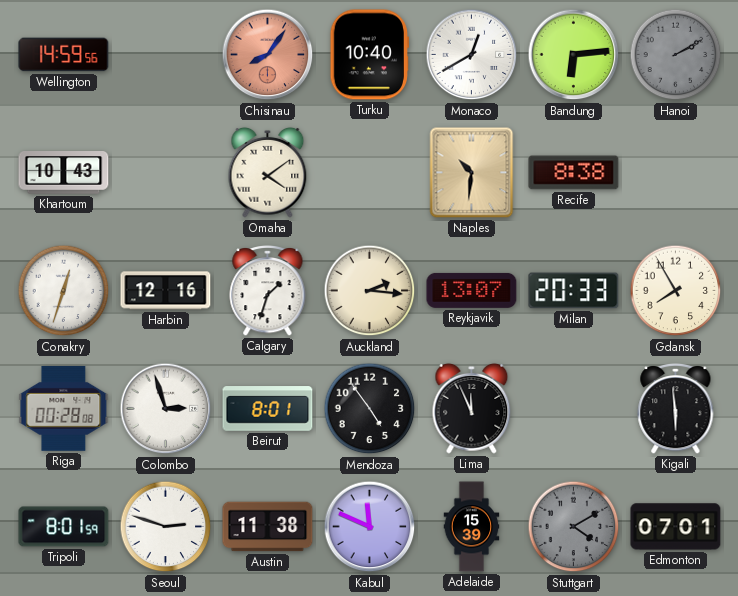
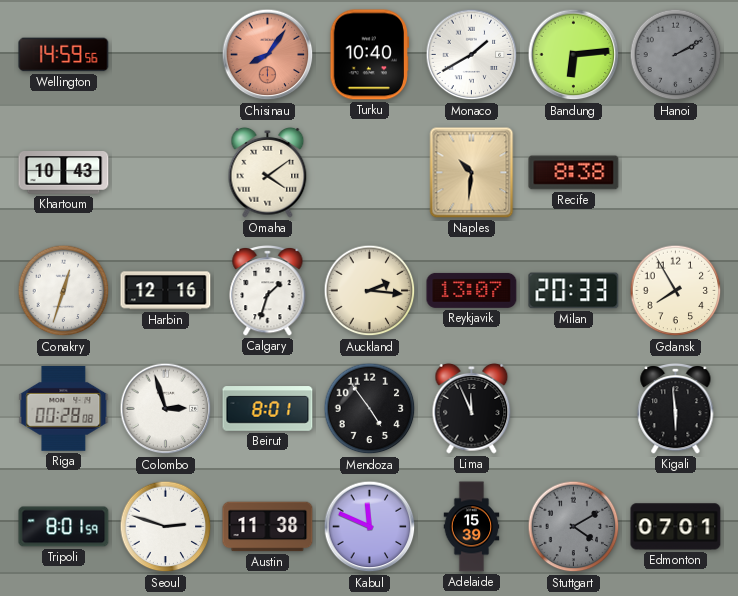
Monaco: 12:40 -> 1:40 (472, 55)
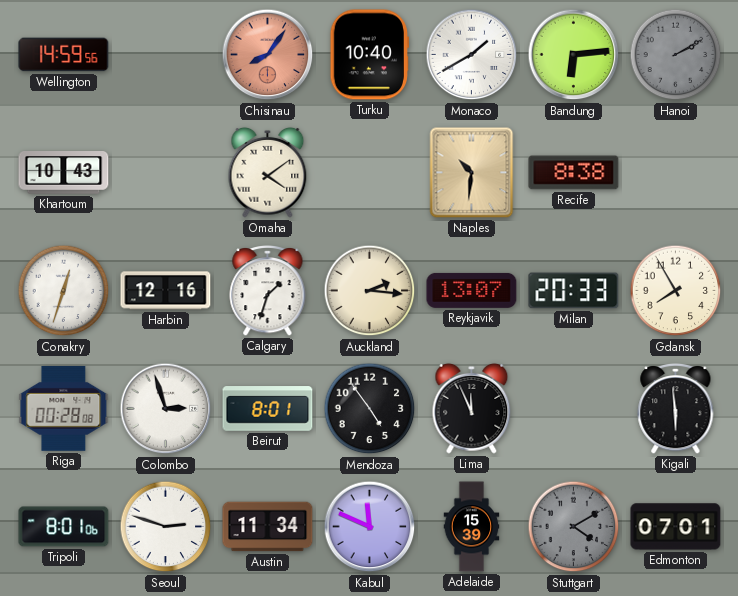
Tripoli: 8:01:59 -> 8:01:06 (64, 527)
Austin: 11:38 -> 11:34 (268, 527)
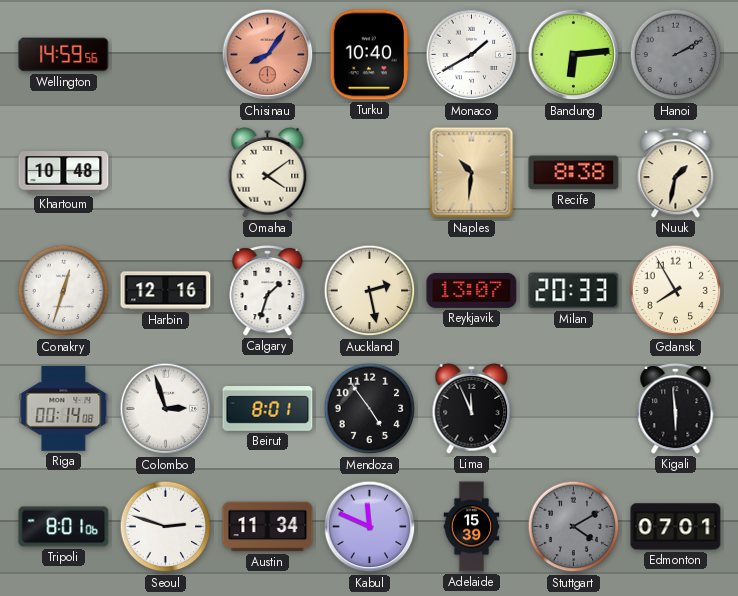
Khartoum: 10:43 -> 10:48 (64, 173)
Nuuk: none -> 1:32 (676, 173)
Auckland: 2:16 -> 2:28 (370, 291)
Riga: 00:28 -> 00:14 (64, 408)
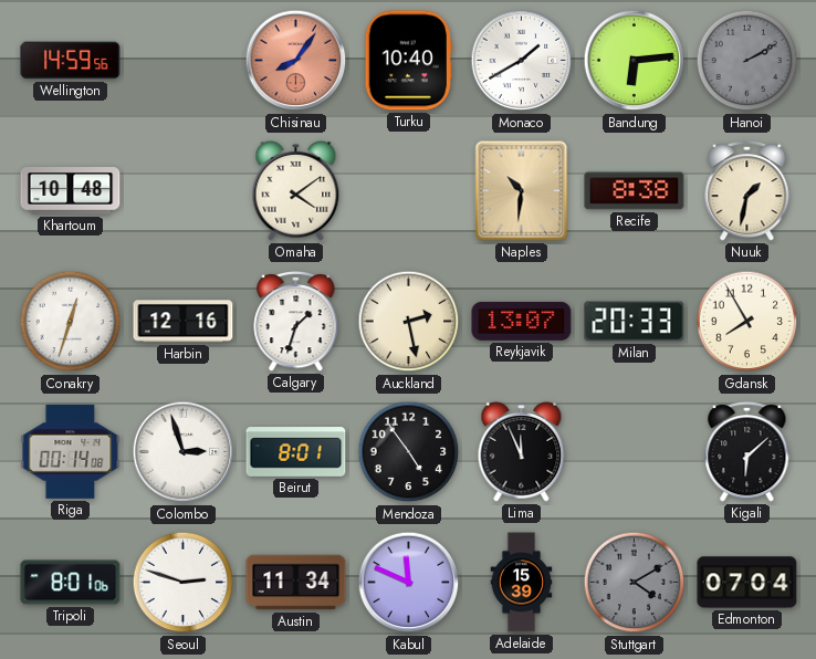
Kigali: 5:59 -> 6:08 (747, 452)
Edmonton: 07:01 -> 07:04 (747, 583)
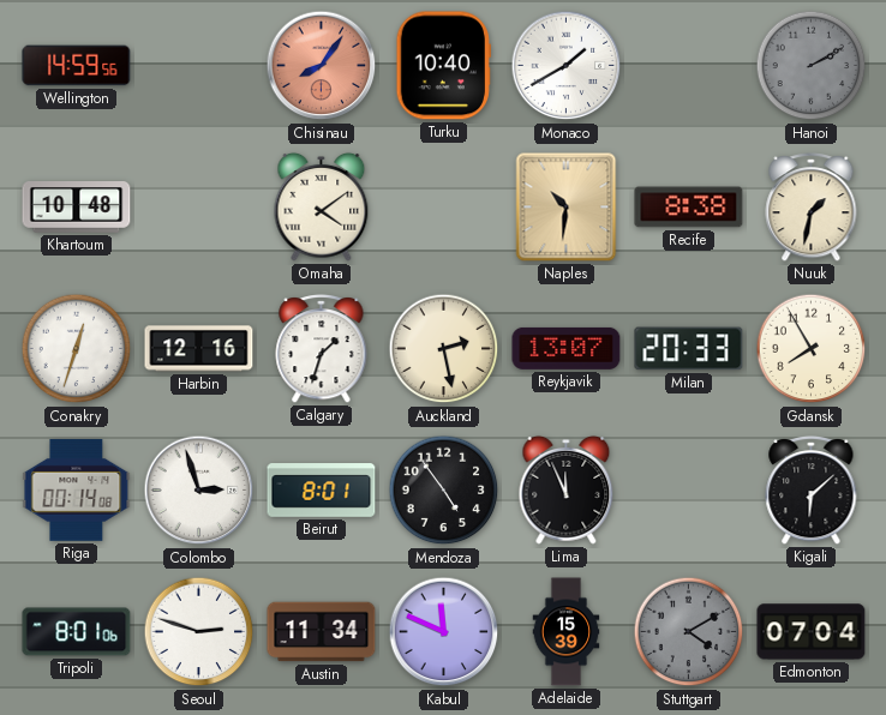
Bandung: 6:14 -> none (635, 61)
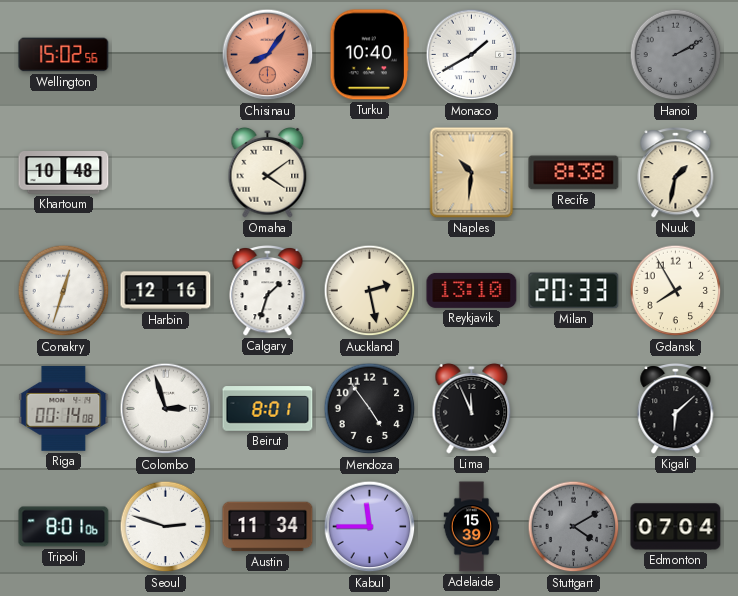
Wellington: 14:59 -> 15:02 (64, 55)
Reykjavik: 13:07 -> 13:10 (472, 290)
Kabul: 11:49 -> 11:45 (370, 527)
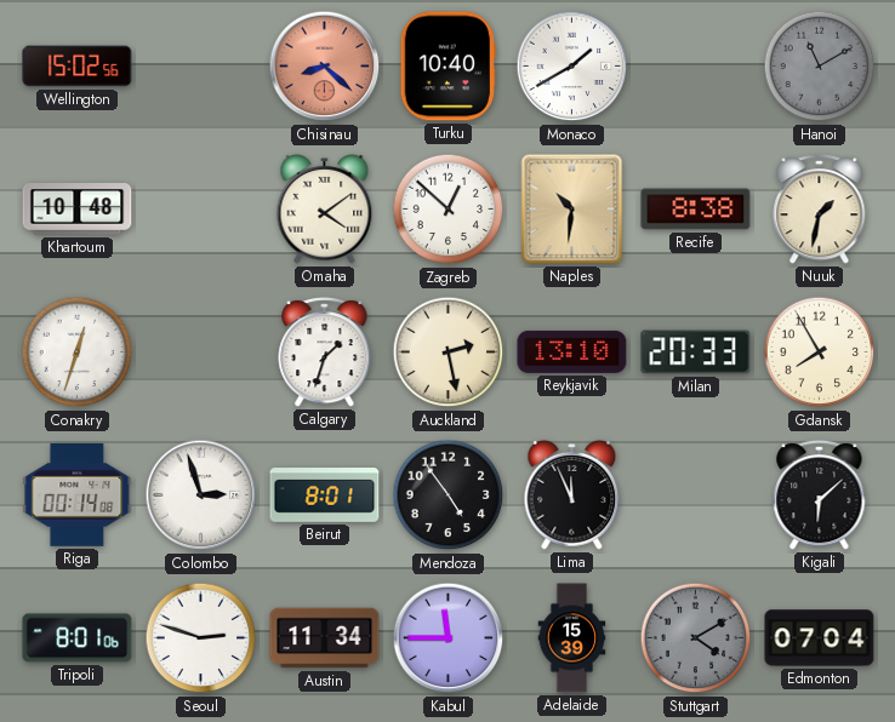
Chisinau: 8:06 -> 8:22 (325, 67)
Hanoi: 2:10 -> 11:10 (820, 67)
Zagreb: none -> 12:52 (449, 210)
Harbin: 12:16 -> none (166, 291)
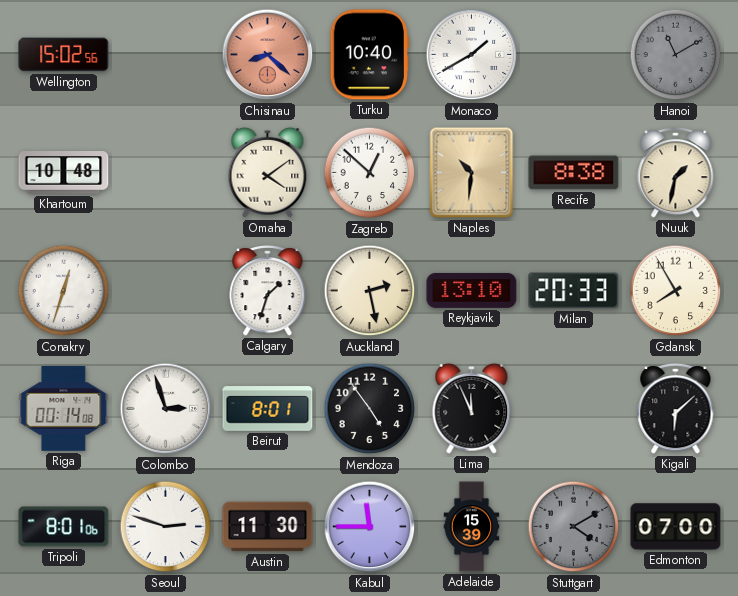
Austin: 11:34 -> 11:30 (268, 527)
Edmonton: 07:04 -> 07:00 (676, 527)
